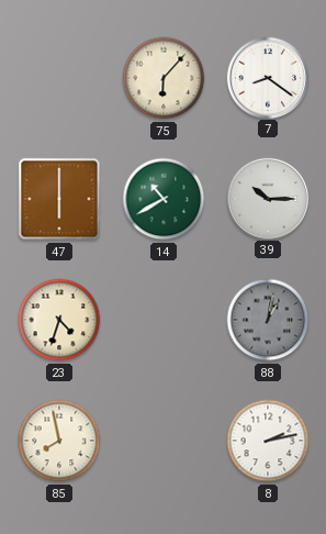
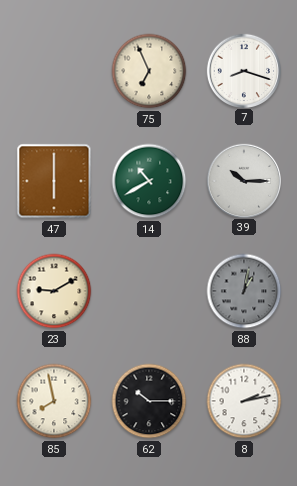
75: 6:07 -> 6:56 (149, 71)
7: 8:21 -> 8:18 (243, 70)
23: 4:33 -> 9:10 (54, 291)
62: none -> 10:15 (149, 401)
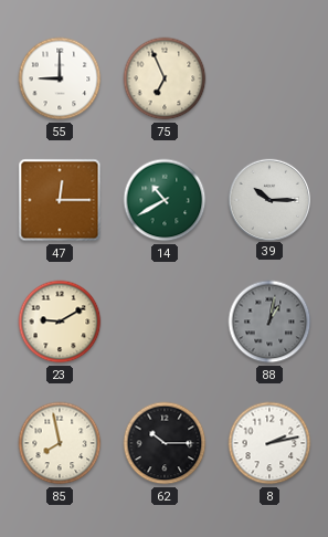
55: none -> 9:00 (60, 78)
7: 8:18 -> none (243, 70)
47: 6:00 -> 12:15 (60, 200)
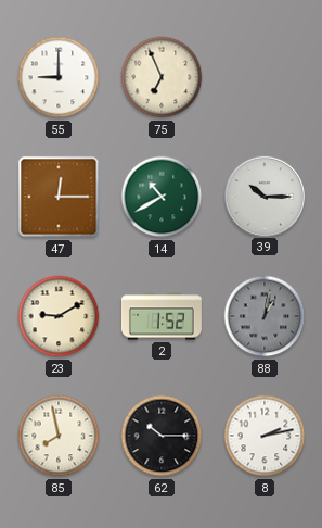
2: none -> 1:52 (162, 316)
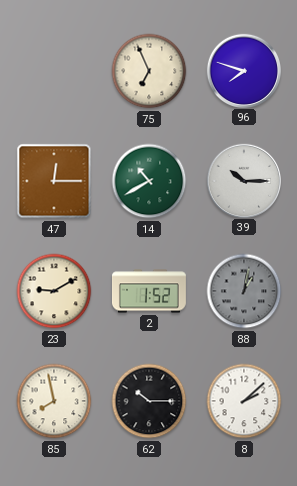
55: 9:00 -> none (59, 77)
96: none -> 7:48 (243, 70)
8: 2:13 -> 2:08 (244, 401)
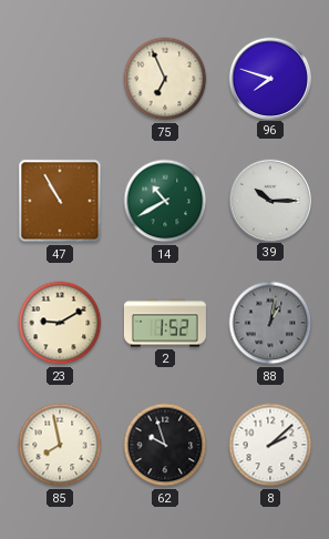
47: 12:15 -> 10:55 (60, 201)
62: 10:15 -> 9:57 (165, 445)
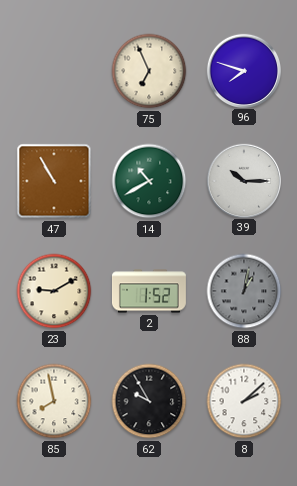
62: 9:57 -> 9:55 (149, 401)
